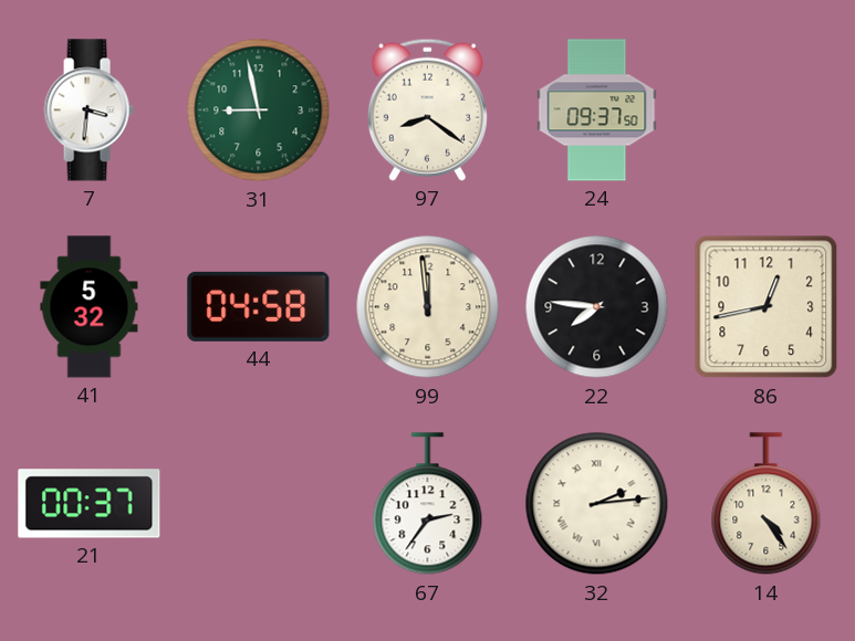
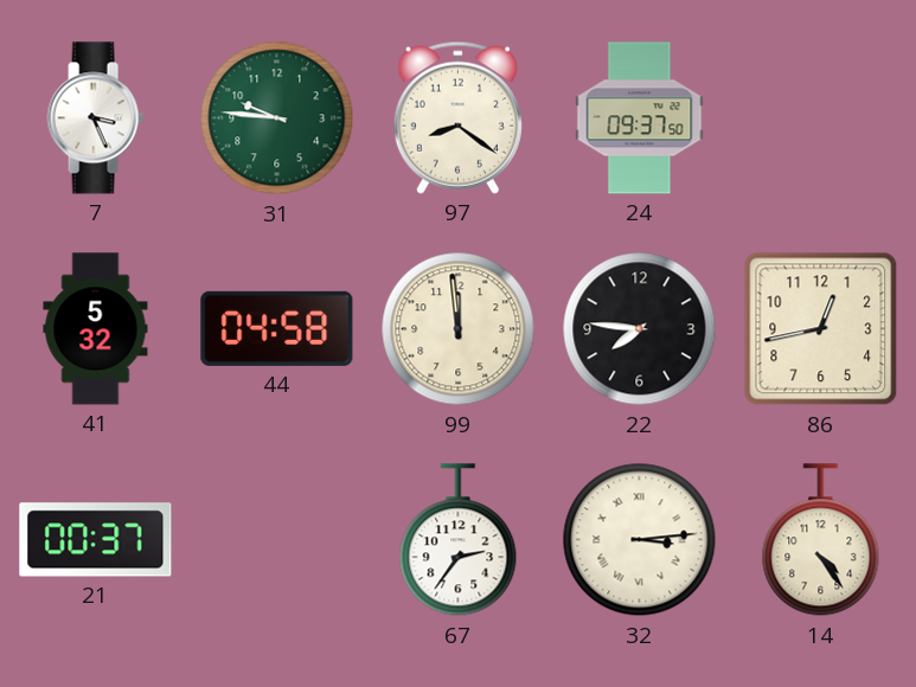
7: 3:31 -> 3:26 (95, 118)
31: 8:58 -> 9:46 (277, 118)
32: 2:14 -> 3:14 (640, 540)
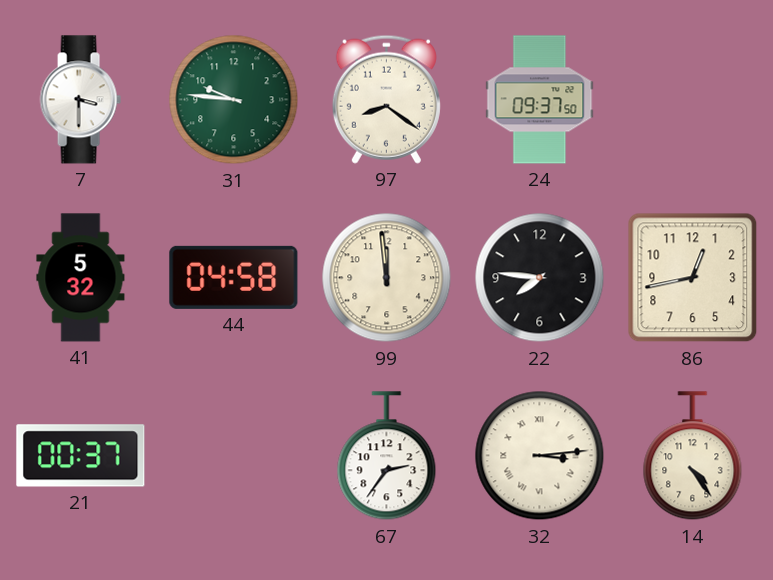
7: 3:26 -> 3:30 (80, 100)
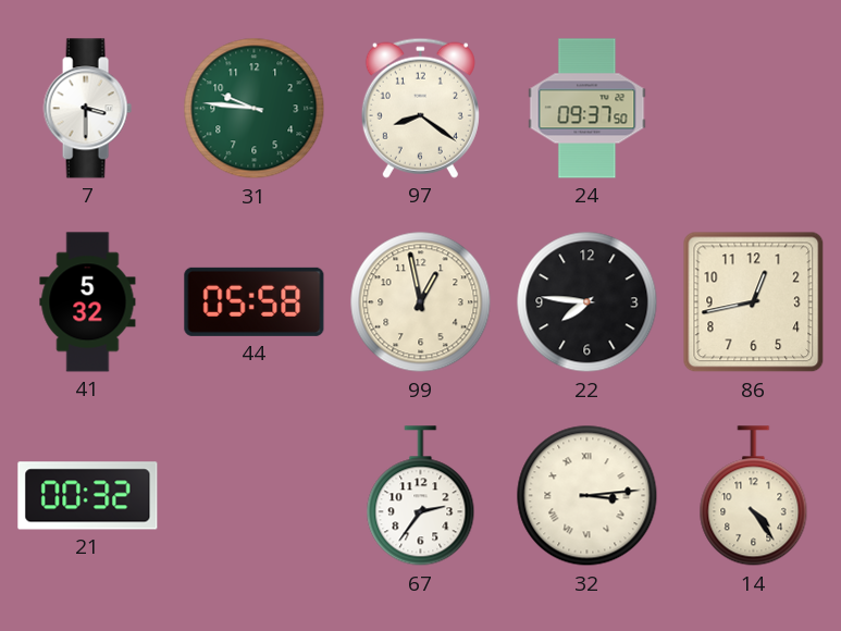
44: 04:58 -> 05:58 (255, 301)
99: 11:59 -> 12:58 (421, 302)
21: 00:37 -> 00:32 (88, 496)
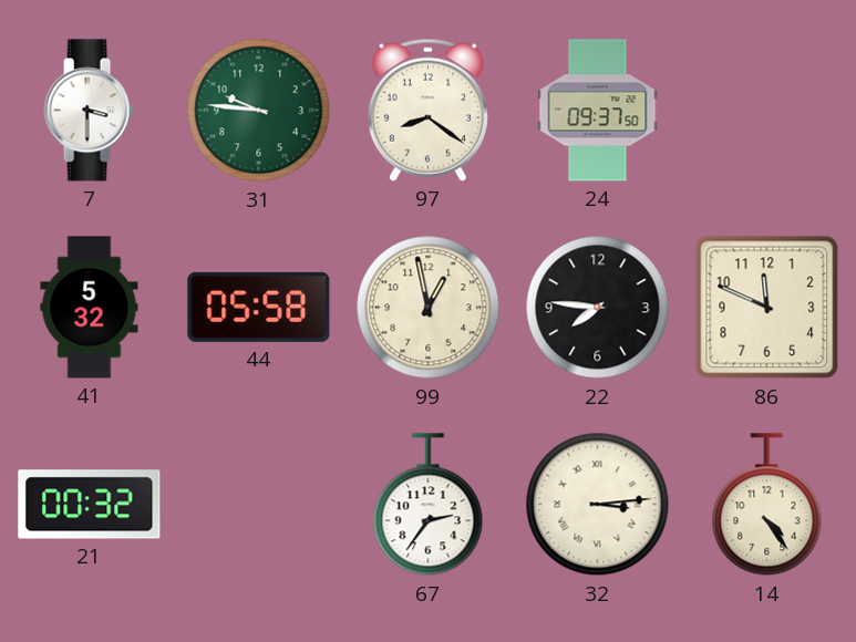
86: 12:43 -> 11:49 (767, 308)
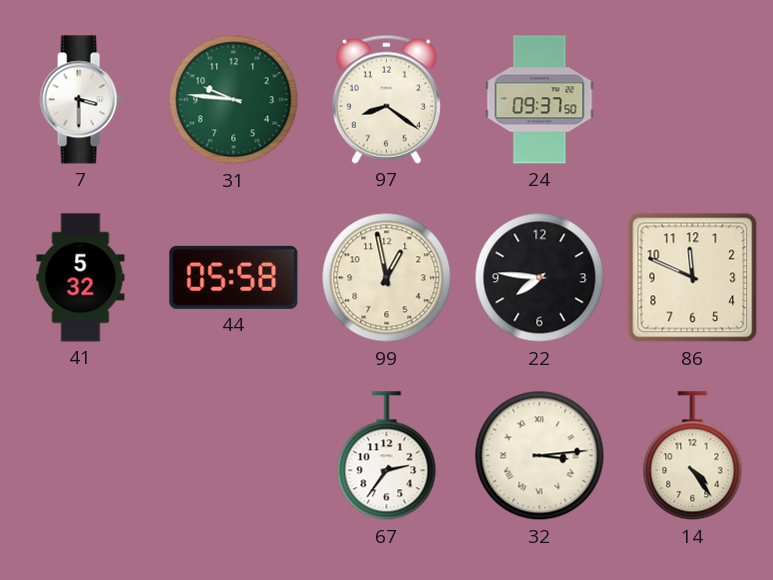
21: 00:32 -> none (90, 505)
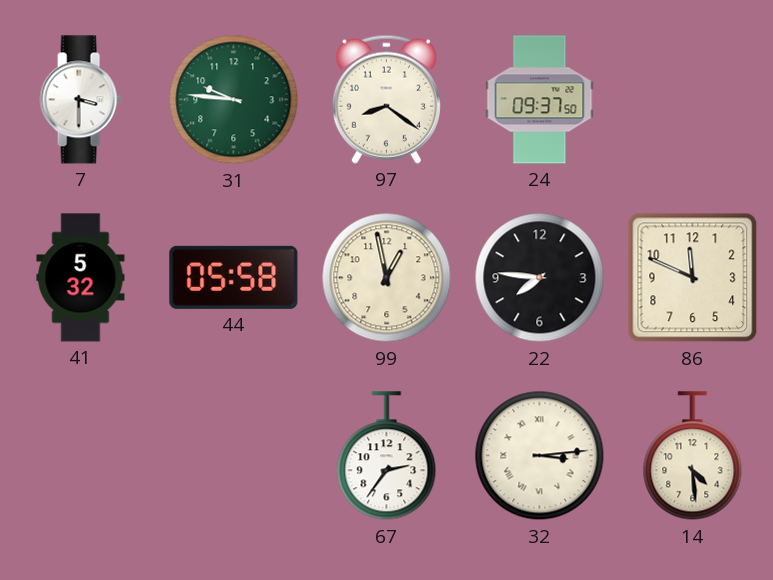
14: 4:24 -> 4:29 (693, 456)
